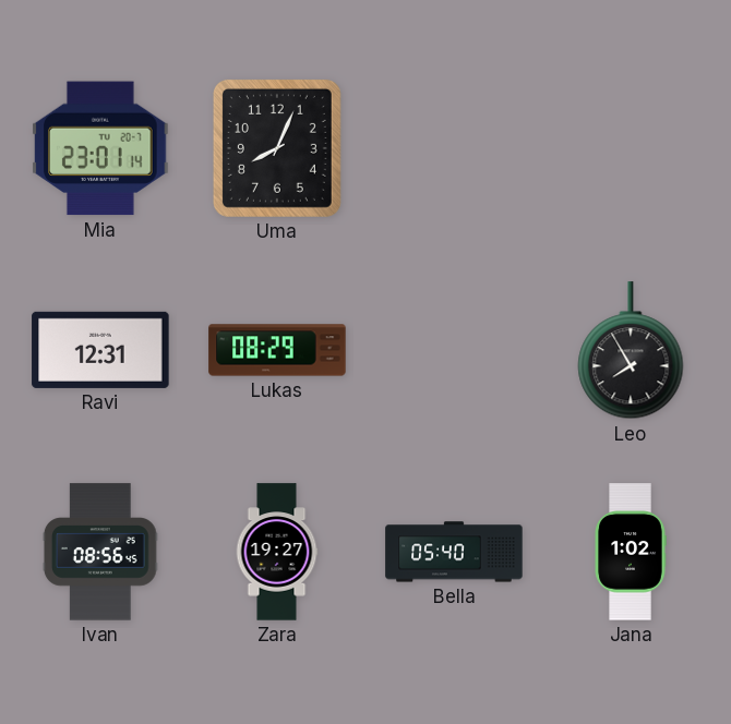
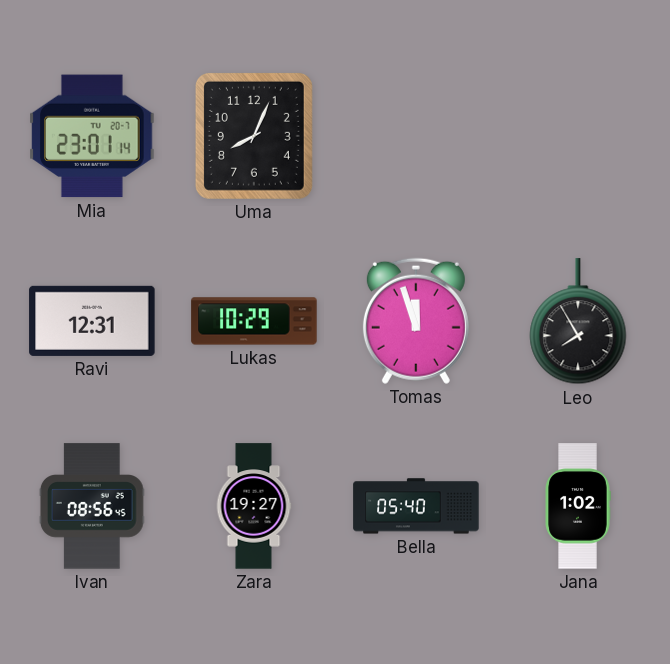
Lukas: 08:29 -> 10:29 (254, 321)
Tomas: none -> 11:57 (416, 321)
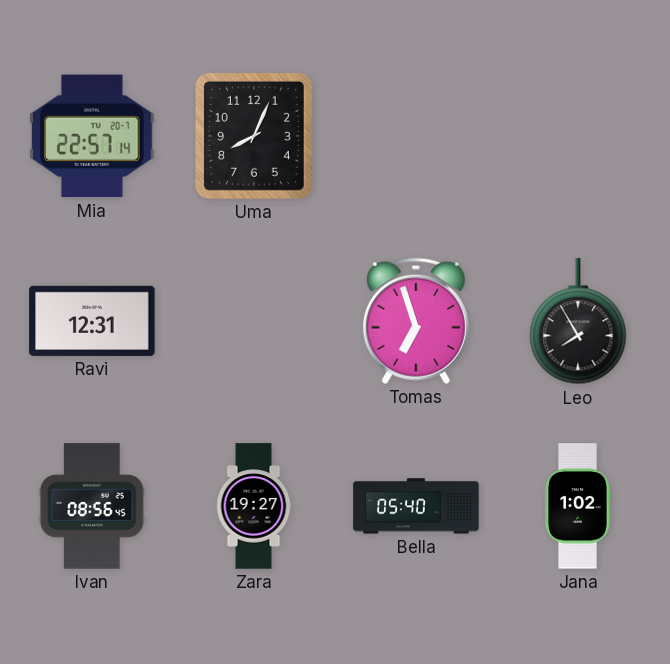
Mia: 23:01 -> 22:57 (92, 136)
Lukas: 10:29 -> none (254, 321)
Tomas: 11:57 -> 6:57 (416, 321)
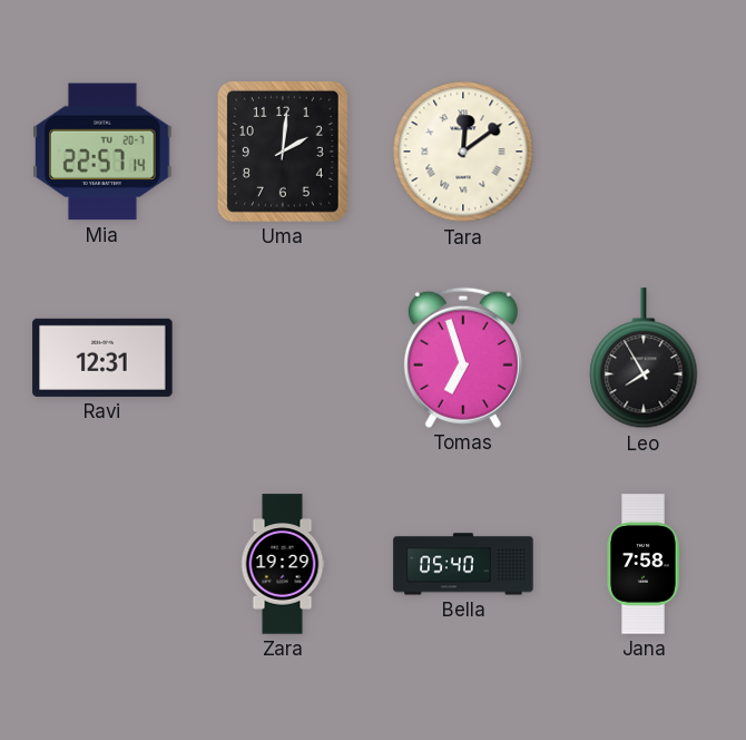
Uma: 8:04 -> 2:01 (283, 152)
Tara: none -> 12:09 (463, 152)
Ivan: 08:56 -> none (92, 506)
Zara: 19:27 -> 19:29 (283, 564)
Jana: 1:02 -> 7:58 (644, 564)
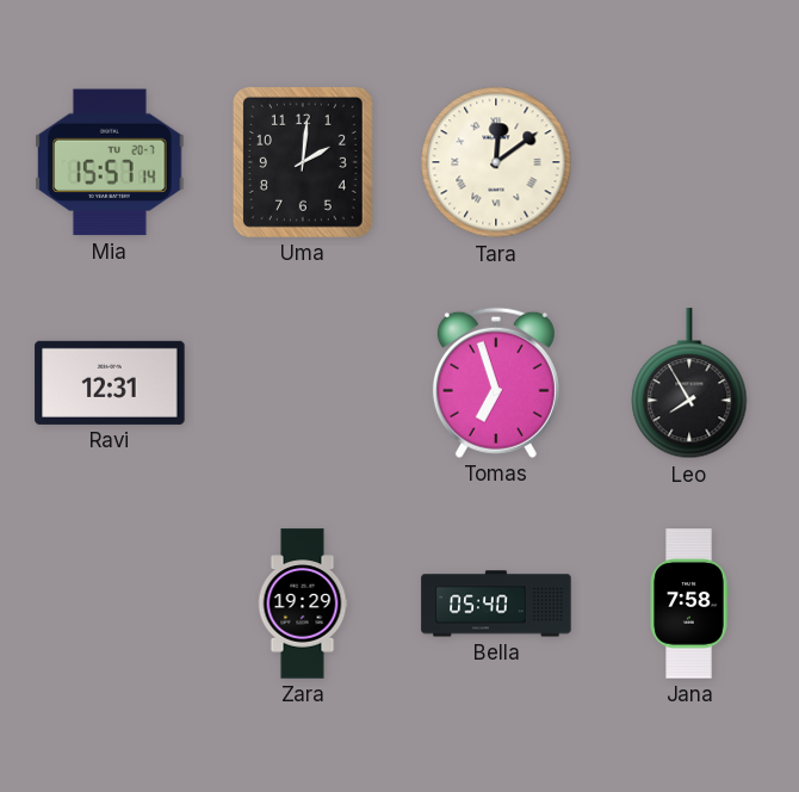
Mia: 22:57 -> 15:57 (110, 162)
